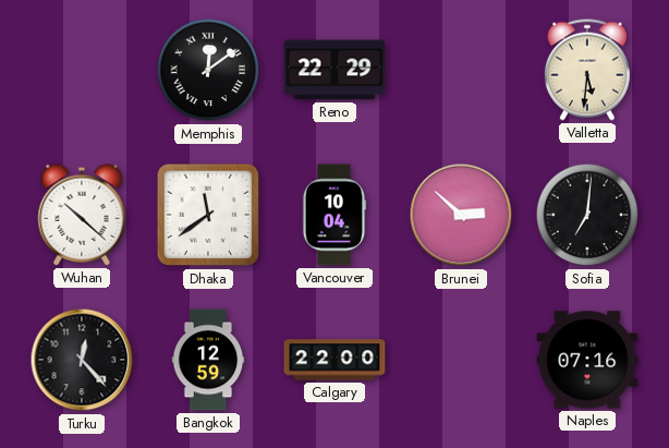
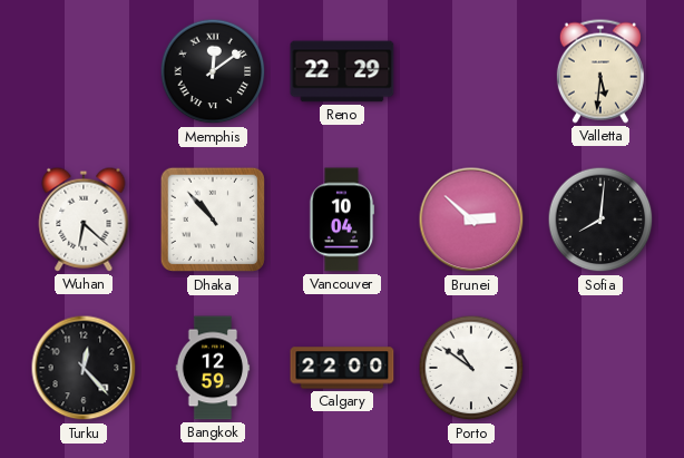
Wuhan: 10:22 -> 6:22 (84, 220)
Dhaka: 11:39 -> 10:53 (213, 220)
Sofia: 7:01 -> 8:01 (600, 220)
Porto: none -> 10:51 (471, 368)
Naples: 07:16 -> none (587, 360)
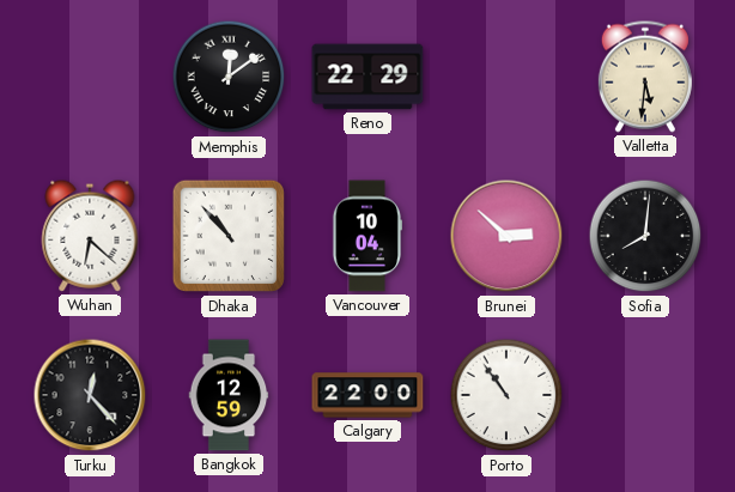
Porto: 10:51 -> 10:54 (506, 395)
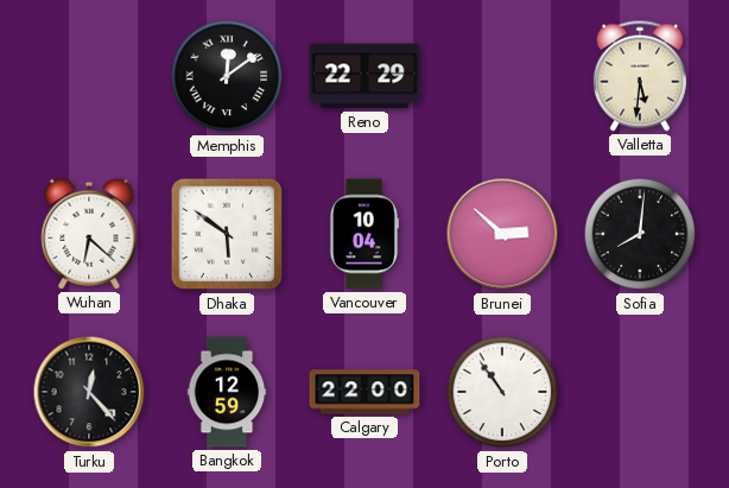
Dhaka: 10:53 -> 5:51 (227, 234)
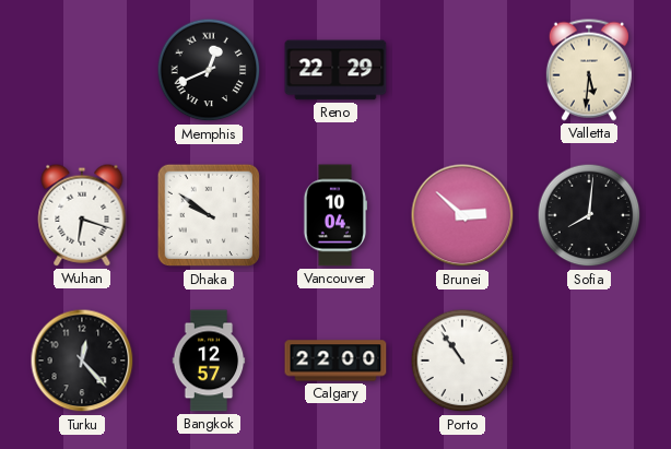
Memphis: 12:09 -> 12:41 (209, 70)
Wuhan: 6:22 -> 6:18 (82, 215)
Dhaka: 5:51 -> 9:51 (209, 215)
Bangkok: 12:59 -> 12:57 (209, 361)
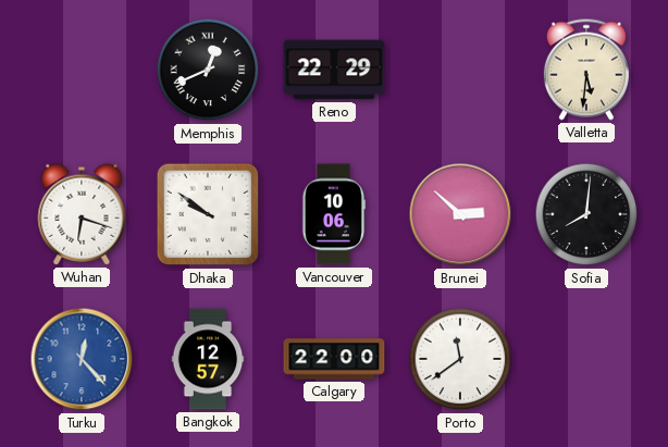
Vancouver: 10:04 -> 10:06 (333, 214)
Turku dial: black -> blue (82, 359)
Porto: 10:54 -> 11:39 (460, 359)
